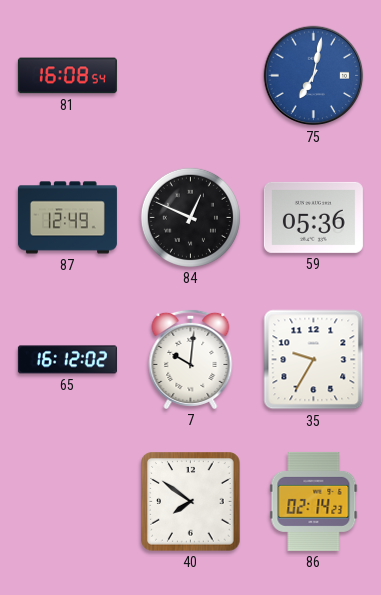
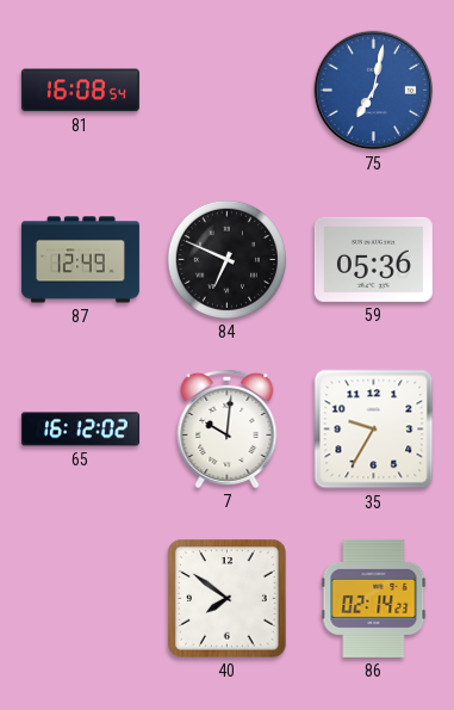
84: 12:49 -> 6:49 (226, 259)
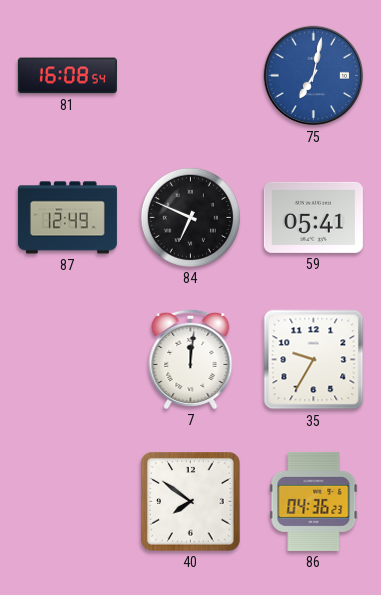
59: 05:36 -> 05:41 (313, 217)
65: 16:12 -> none (80, 430)
7: 10:01 -> 12:01 (191, 359)
86: 02:14 -> 04:36 (314, 501)
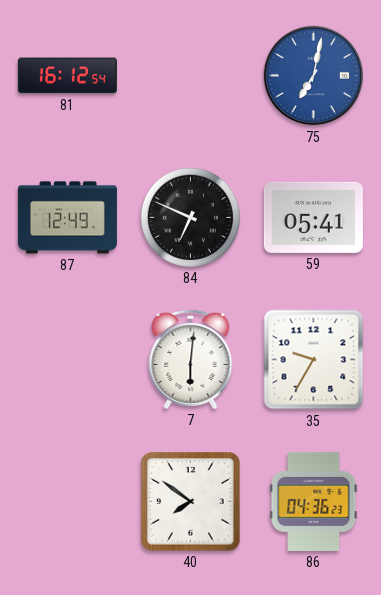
81: 16:08 -> 16:12 (67, 76)
7: 12:01 -> 6:01 (191, 359)
